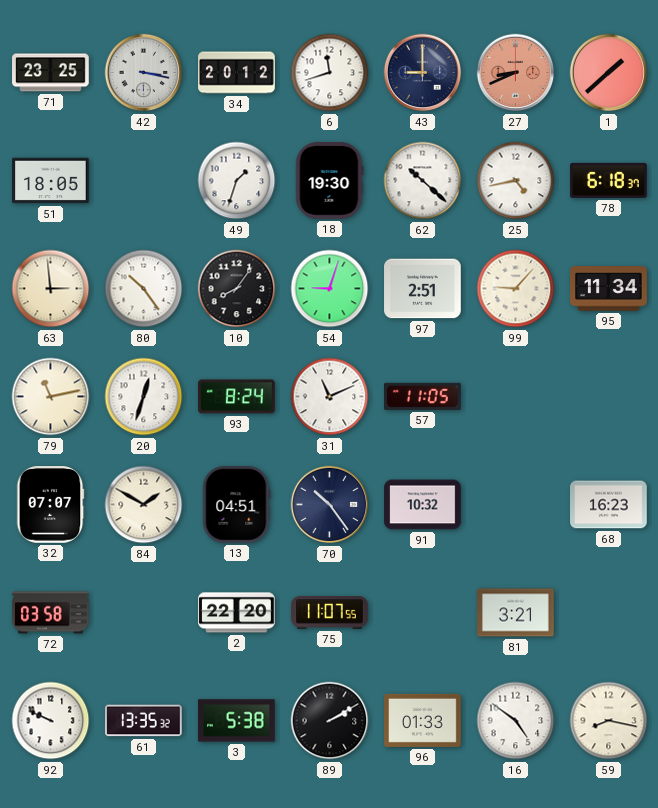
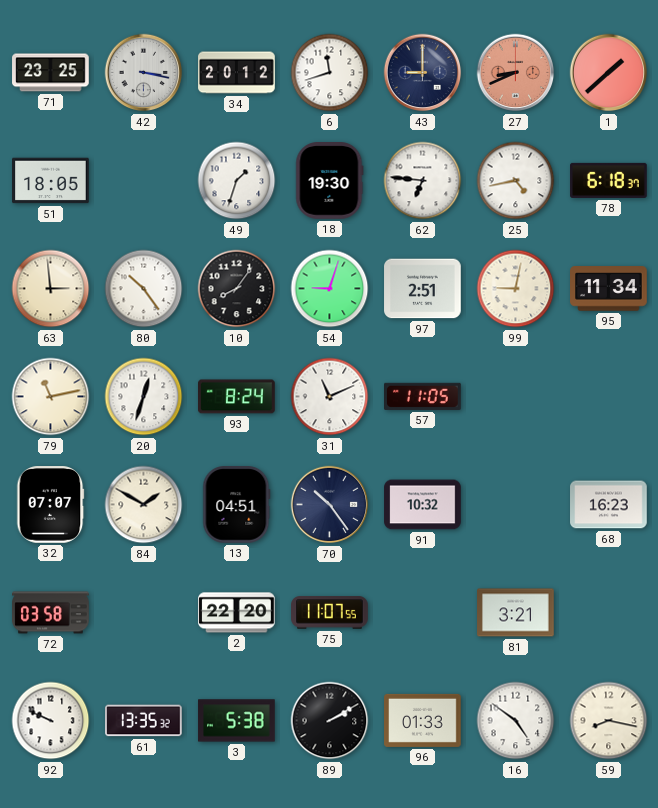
62: 10:22 -> 6:46 (423, 181)
99: 9:07 -> 9:02 (516, 289)
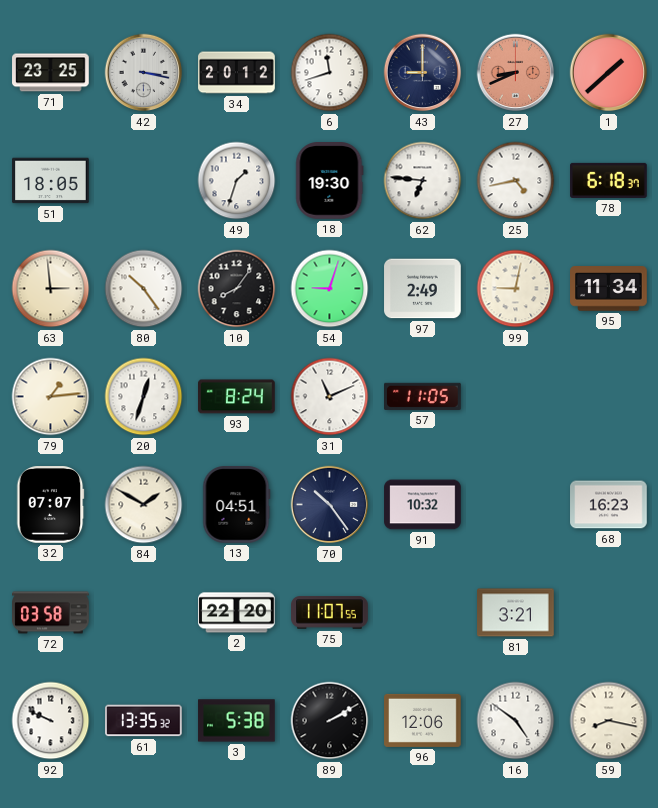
97: 2:51 -> 2:49 (423, 289)
79: 11:13 -> 1:14 (51, 397)
96: 01:33 -> 12:06 (423, 720)
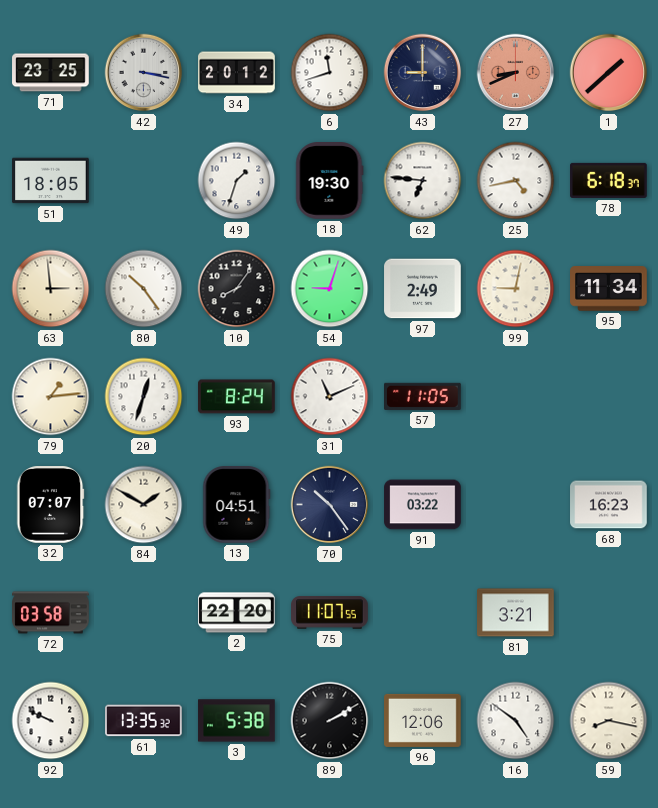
91: 10:32 -> 03:22 (423, 505)
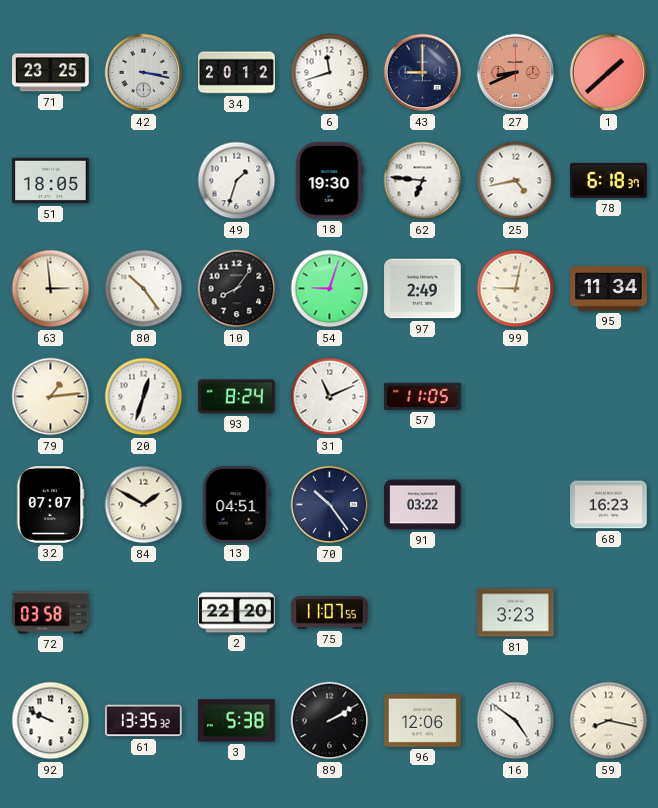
81: 3:21 -> 3:23 (516, 613)
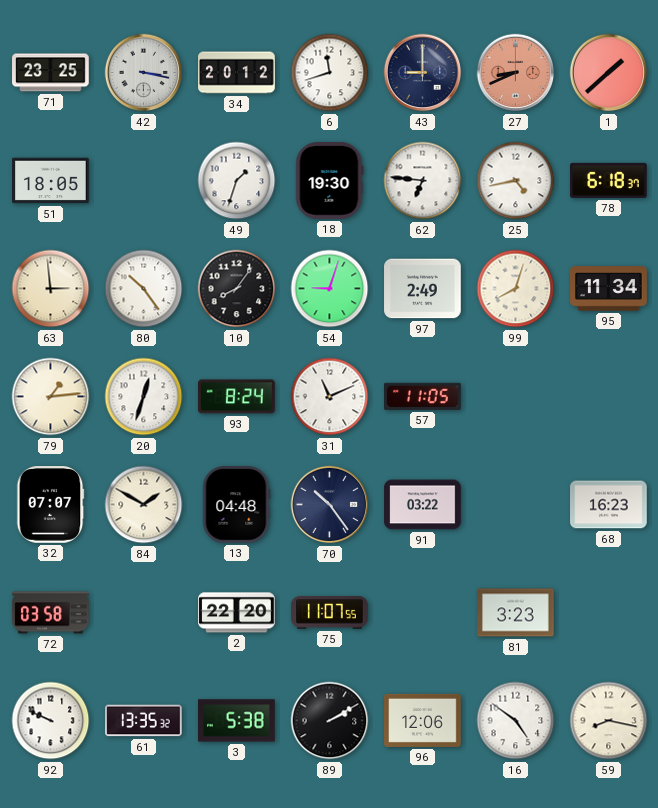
99: 9:02 -> 8:03 (516, 289)
13: 04:51 -> 04:48 (237, 505)
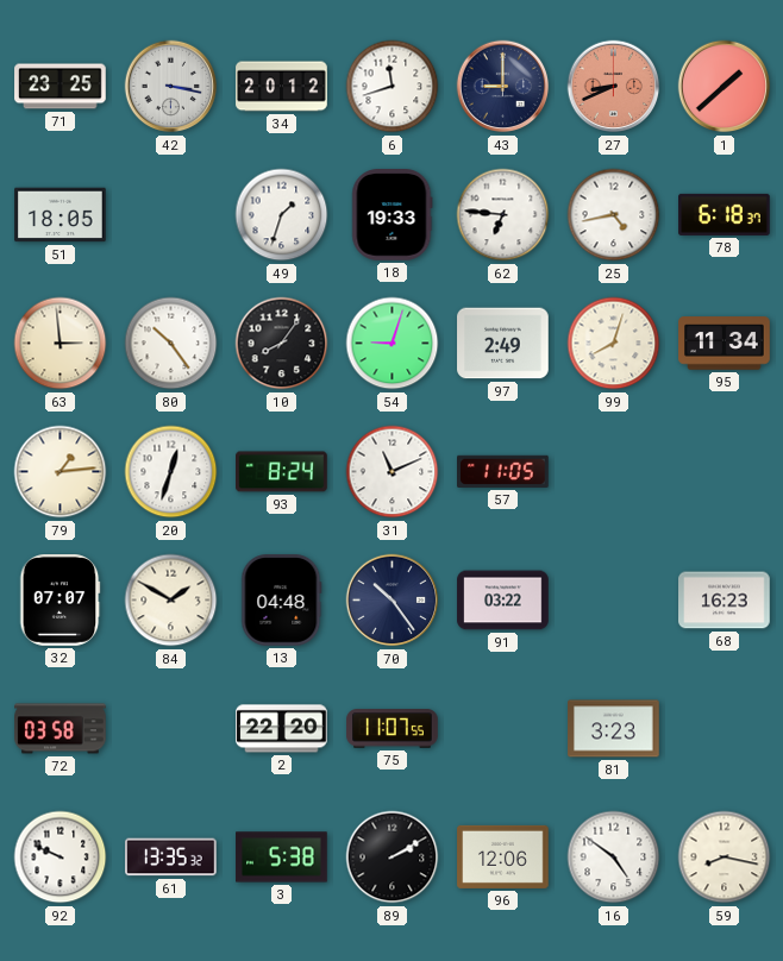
18: 19:30 -> 19:33 (393, 215)
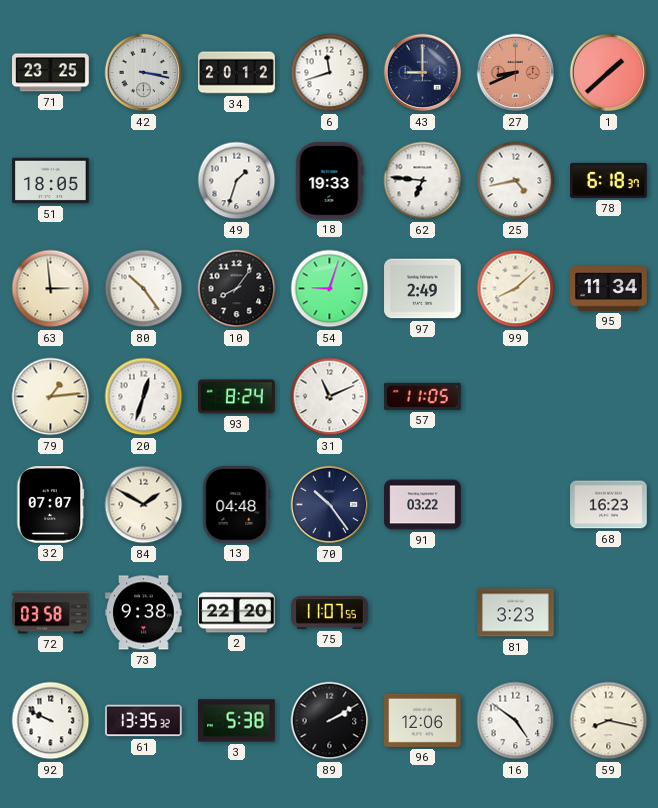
99: 8:03 -> 8:08 (516, 289)
73: none -> 9:38 (144, 613)
